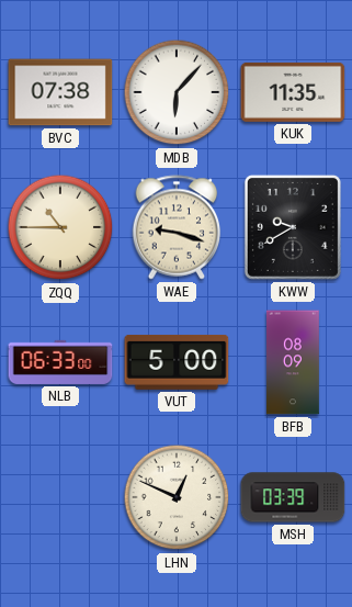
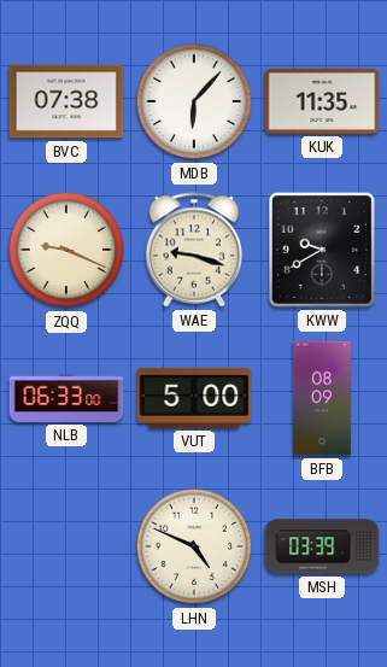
ZQQ: 10:45 -> 9:19 (66, 250)
LHN: 12:49 -> 4:49 (194, 546)
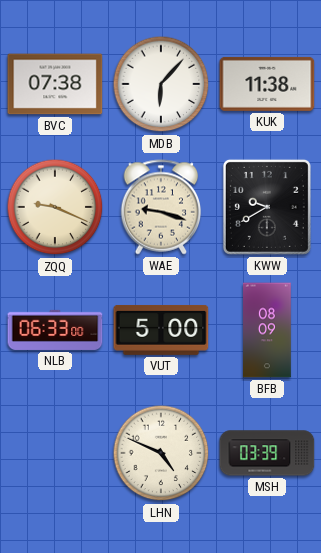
KUK: 11:35 -> 11:38 (267, 84)
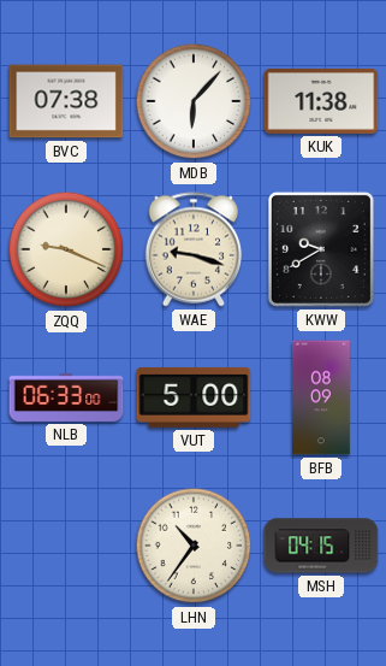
LHN: 4:49 -> 10:36 (194, 546)
MSH: 03:39 -> 04:15 (321, 546)
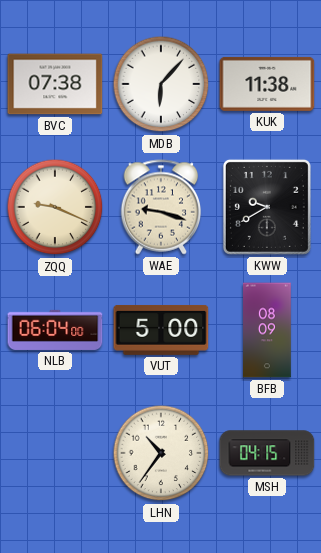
NLB: 06:33 -> 06:04 (55, 330)
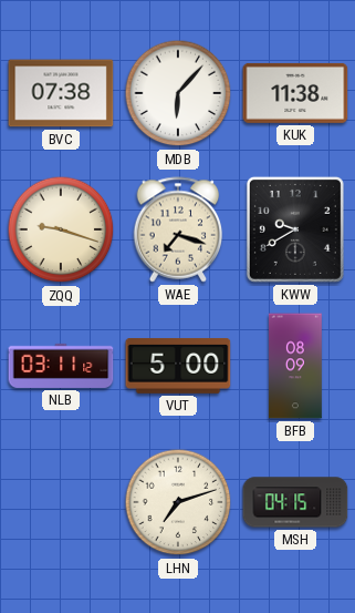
ZQQ: 9:19 -> 9:18 (61, 229)
WAE: 9:18 -> 7:18 (178, 229)
NLB: 06:04 -> 03:11 (61, 366)
LHN: 10:36 -> 7:12 (178, 502)
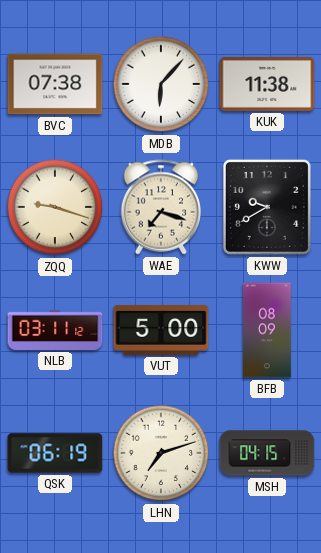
QSK: none -> 06:19 (55, 453)
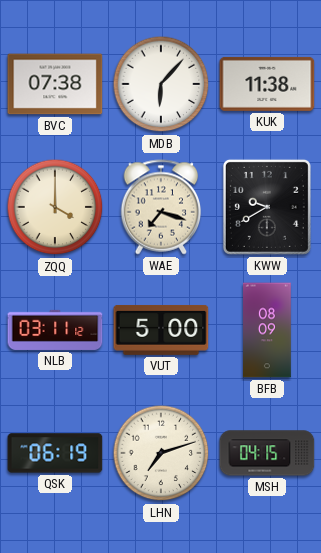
ZQQ: 9:18 -> 4:00 (55, 207)
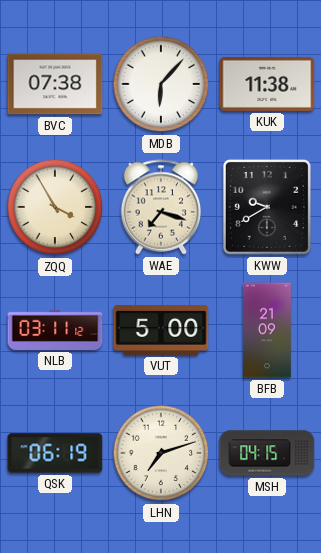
ZQQ: 4:00 -> 3:55 (55, 207)
BFB: 08:09 -> 21:09 (268, 330)
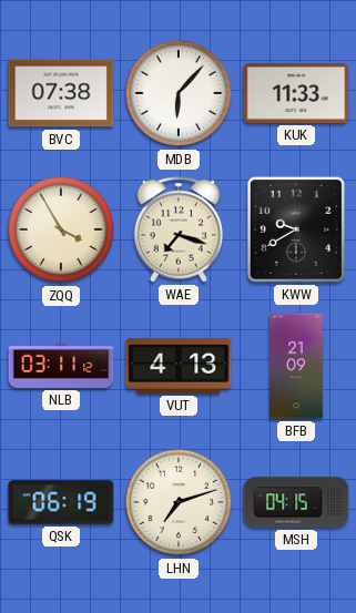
KUK: 11:38 -> 11:33 (296, 93)
VUT: 5:00 -> 4:13 (179, 366)
